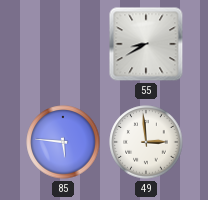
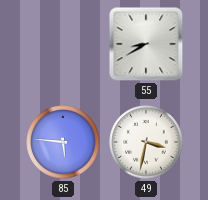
49: 2:59 -> 3:32 (146, 142)
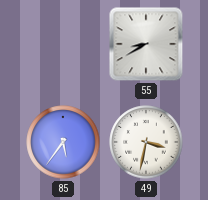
85: 5:46 -> 5:36 (63, 142)
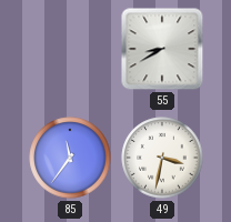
85: 5:36 -> 11:36 (70, 158)
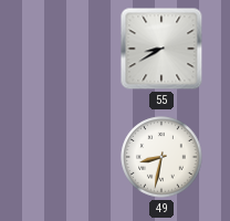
85: 11:36 -> none (70, 158)
49: 3:32 -> 8:32 (161, 157)
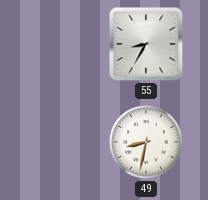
55: 8:40 -> 8:35 (146, 44)
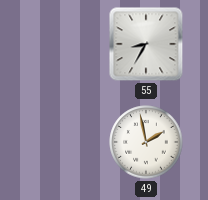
49: 8:32 -> 1:58 (146, 142)
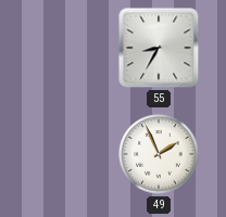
49: 1:58 -> 1:56 (159, 154)
